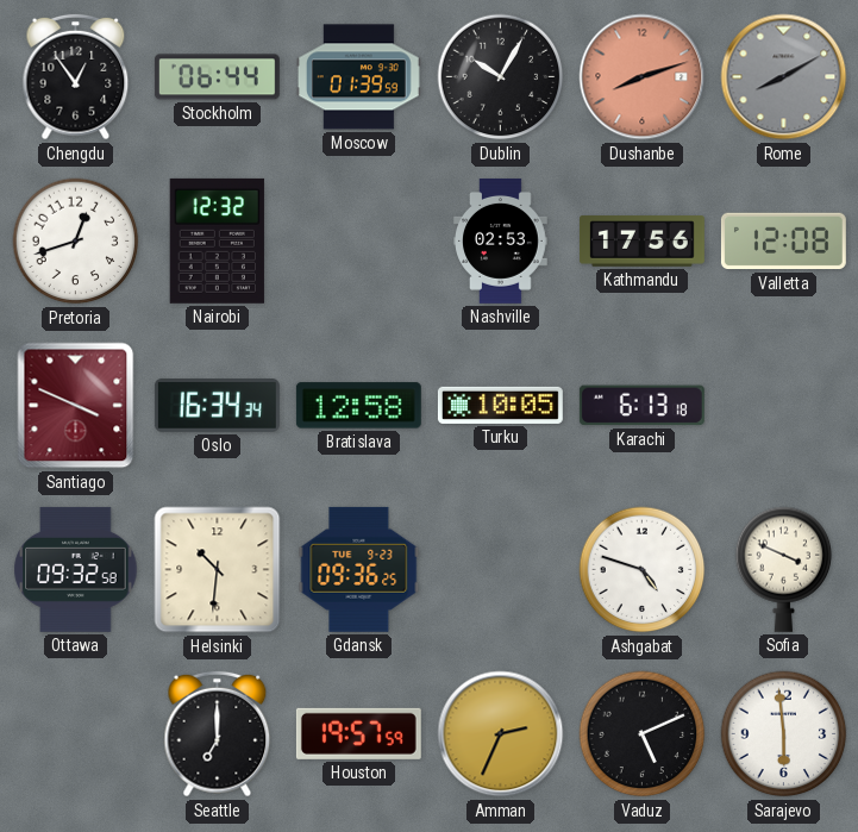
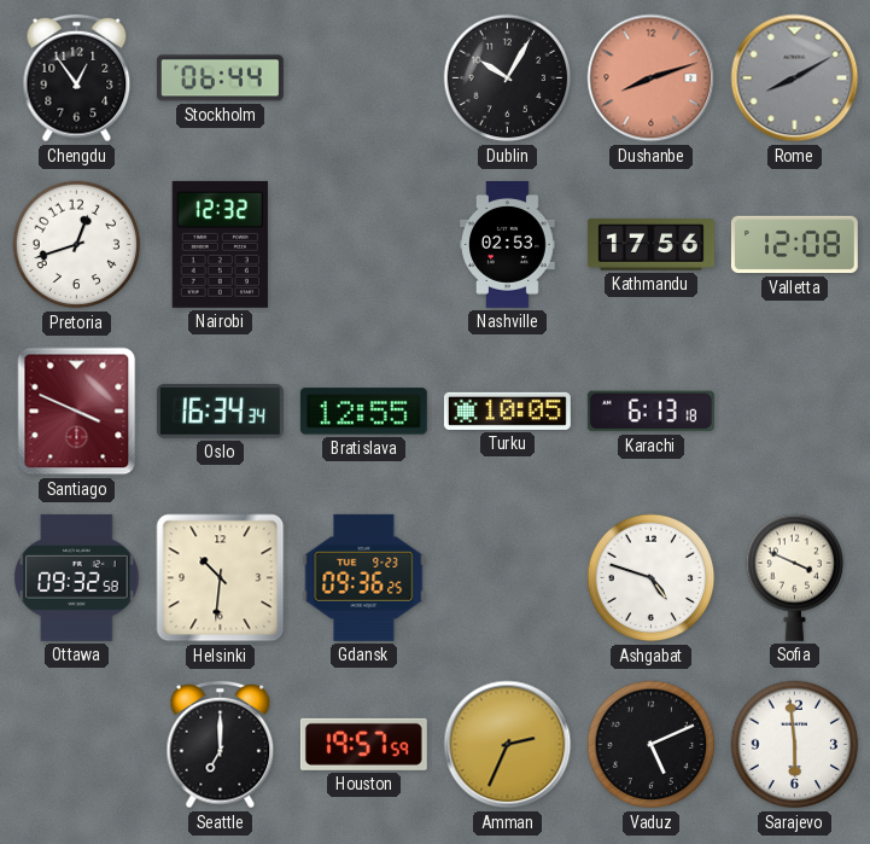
Moscow: 01:39 -> none (358, 77)
Bratislava: 12:58 -> 12:55 (363, 412)
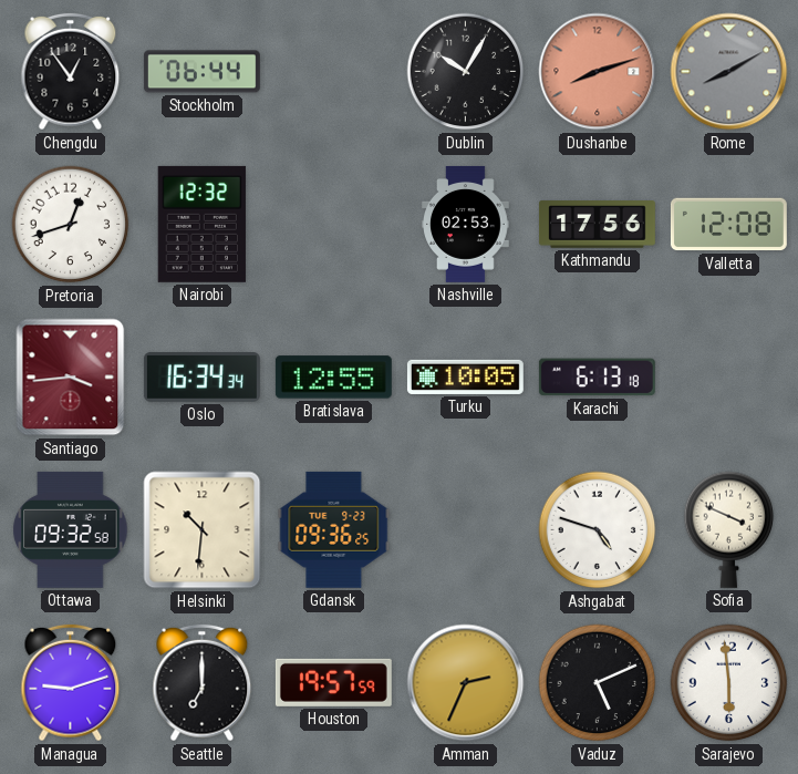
Santiago: 3:49 -> 3:44 (71, 378)
Managua: none -> 9:12 (71, 683)
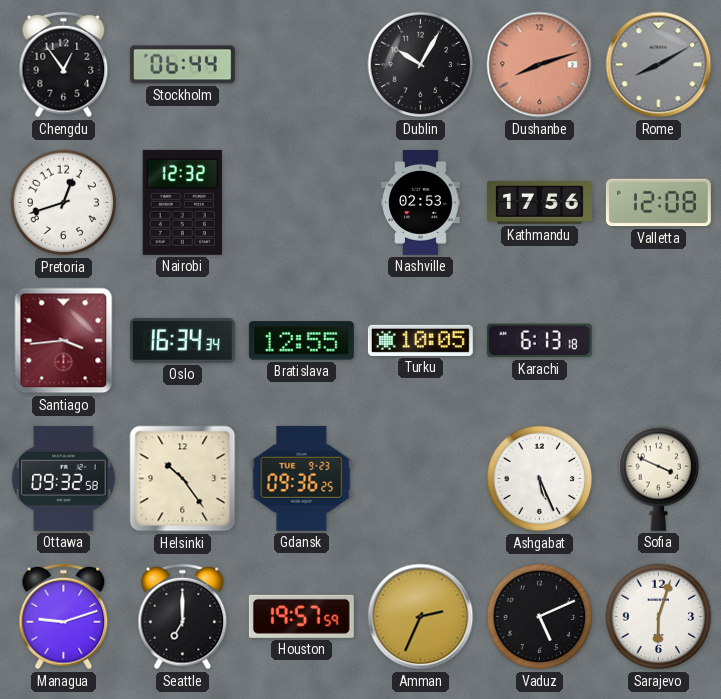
Helsinki: 10:31 -> 10:24 (183, 479)
Ashgabat: 4:48 -> 5:26 (540, 479)
Sarajevo: 5:59 -> 6:03 (659, 617)
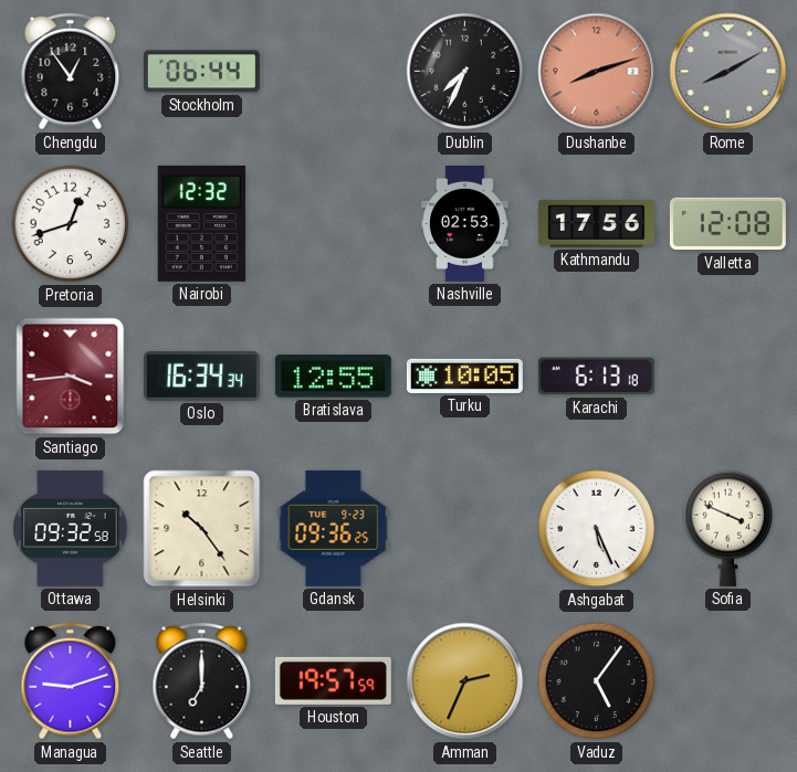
Dublin: 10:05 -> 7:34 (465, 72)
Vaduz: 5:11 -> 5:06 (597, 681)
Sarajevo: 6:03 -> none (659, 617)
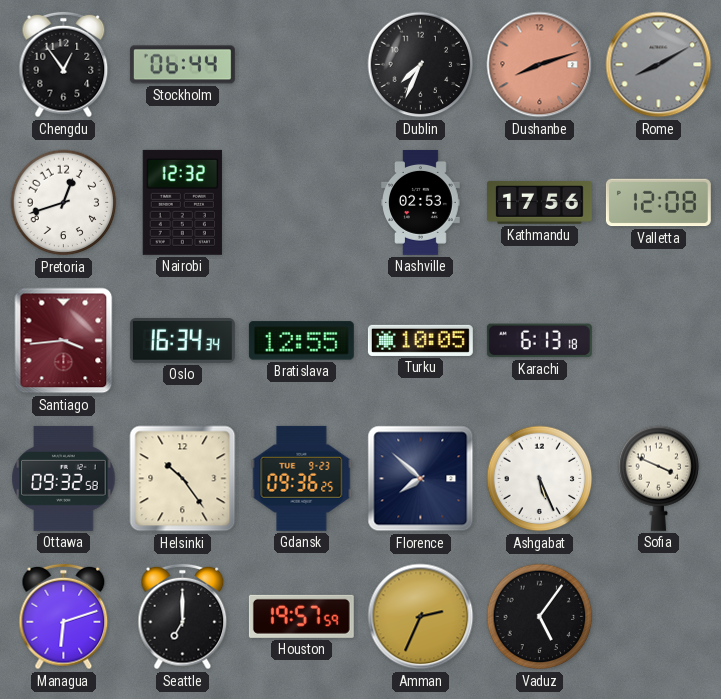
Florence: none -> 7:52 (421, 479)
Managua: 9:12 -> 6:12 (64, 617)
